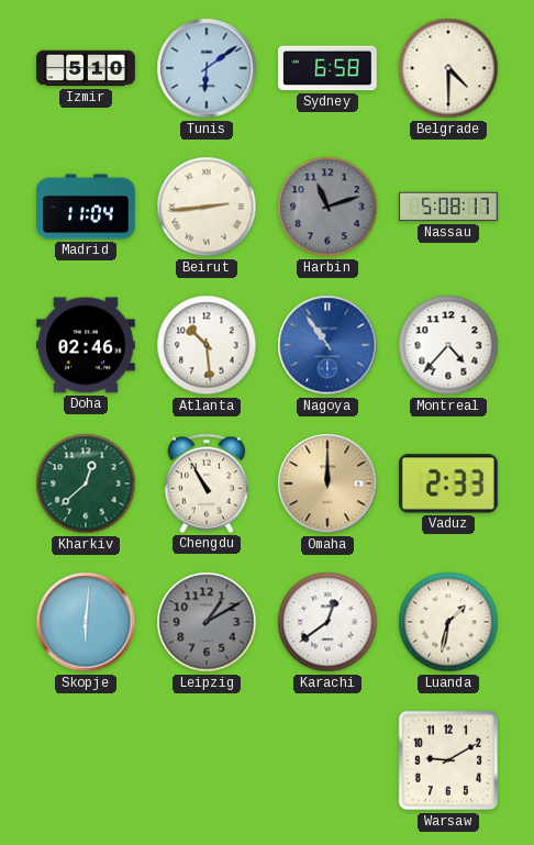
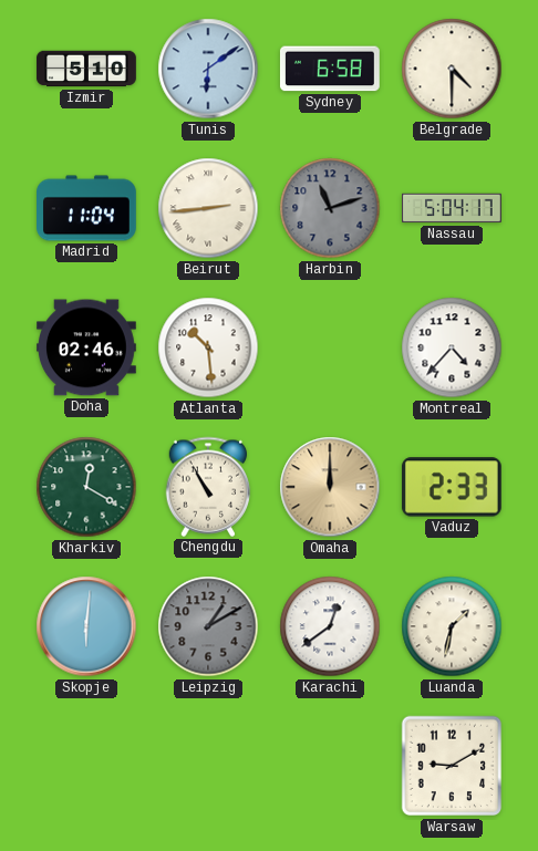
Nassau: 5:08 -> 5:04 (453, 208)
Nagoya: 10:54 -> none (327, 345)
Kharkiv: 12:38 -> 12:20 (86, 487)
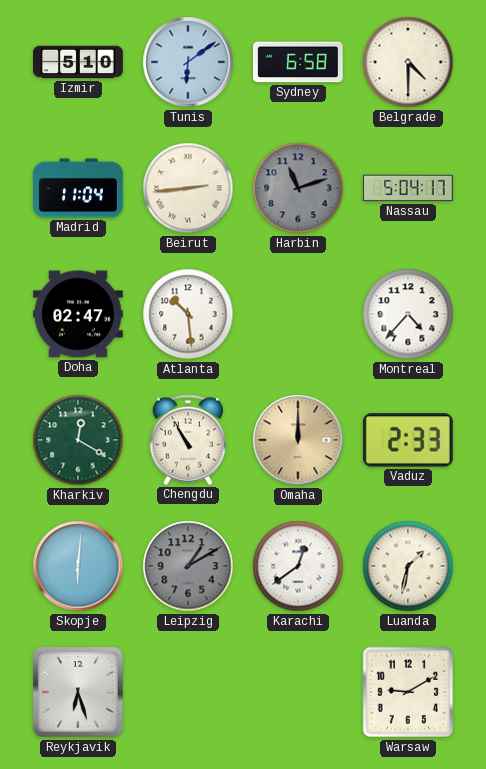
Doha: 02:46 -> 02:47 (79, 314)
Reykjavik: none -> 6:27 (79, 693)
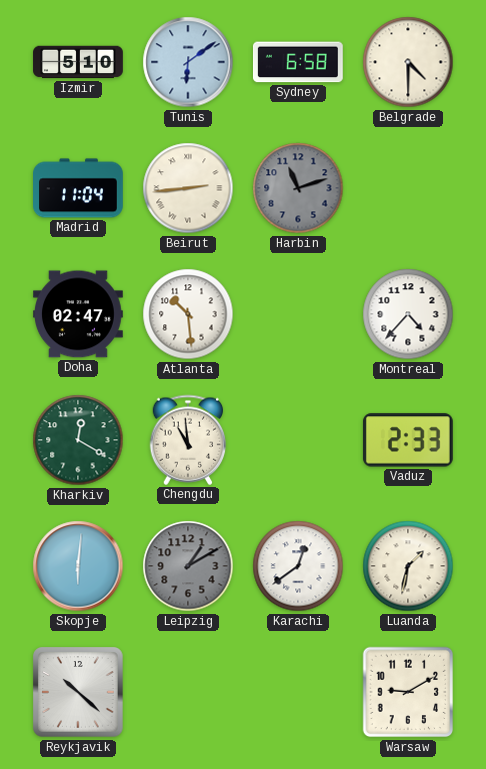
Nassau: 5:04 -> none (409, 188)
Chengdu: 10:55 -> 10:59 (188, 440)
Omaha: 12:00 -> none (298, 440)
Reykjavik: 6:27 -> 10:22 (79, 693)
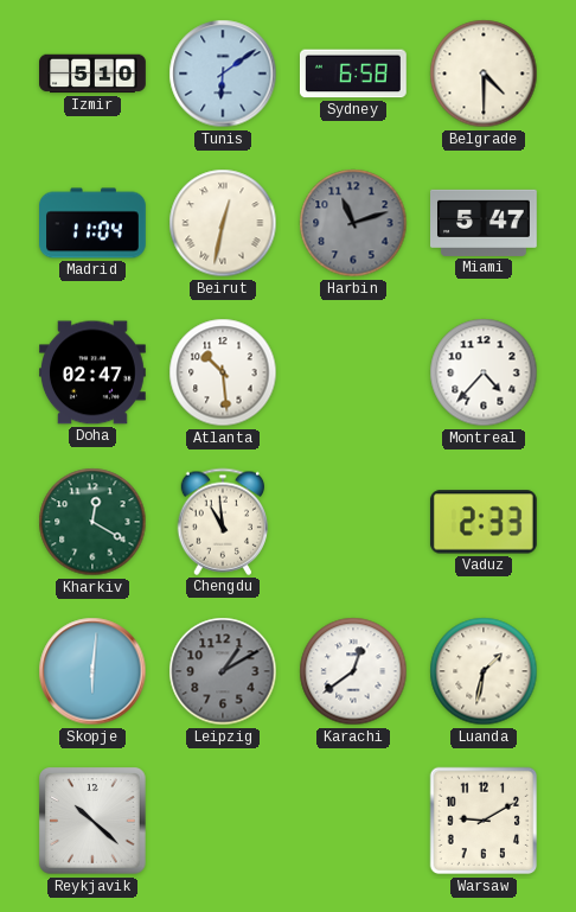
Beirut: 2:44 -> 12:32 (223, 223)
Miami: none -> 5:47 (485, 223)
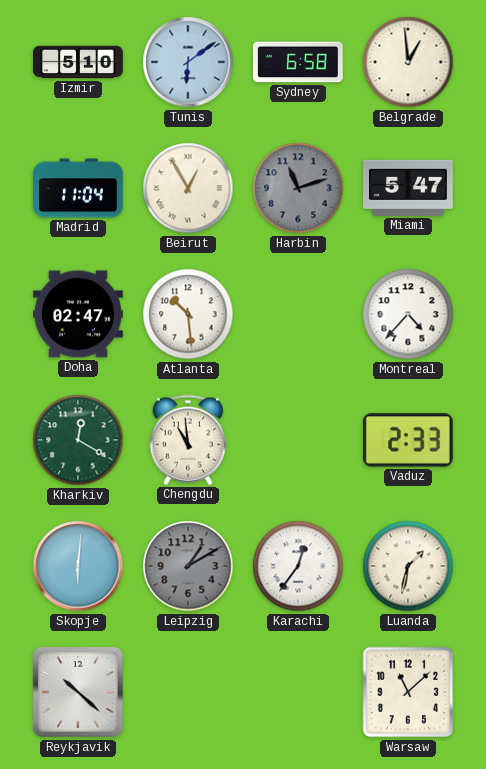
Belgrade: 4:30 -> 12:59 (408, 62)
Beirut: 12:32 -> 12:55 (188, 188)
Karachi: 12:39 -> 12:36 (298, 566)
Warsaw: 9:10 -> 11:08 (408, 692)
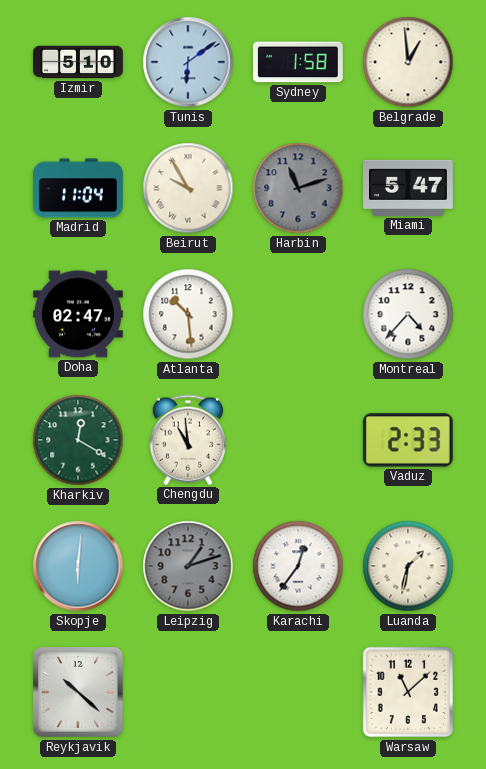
Sydney: 6:58 -> 1:58 (298, 62)
Beirut: 12:55 -> 9:55 (188, 188)
Leipzig: 1:10 -> 1:12 (188, 566)
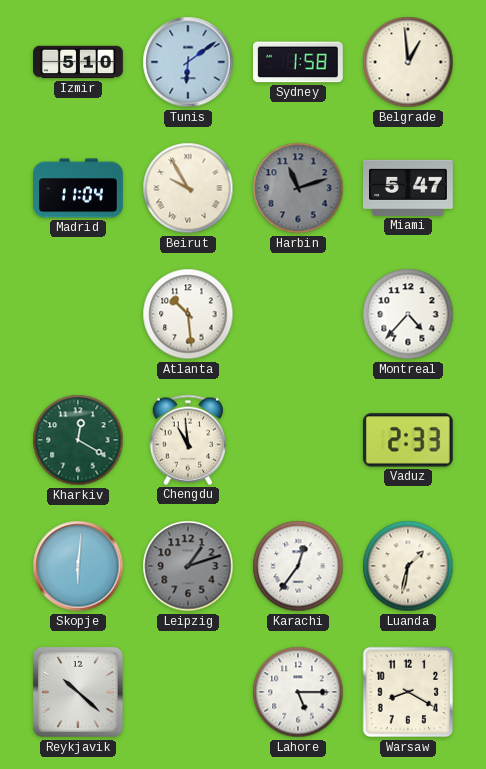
Doha: 02:47 -> none (79, 314)
Lahore: none -> 5:15 (298, 692)
Warsaw: 11:08 -> 8:20 (408, 692)
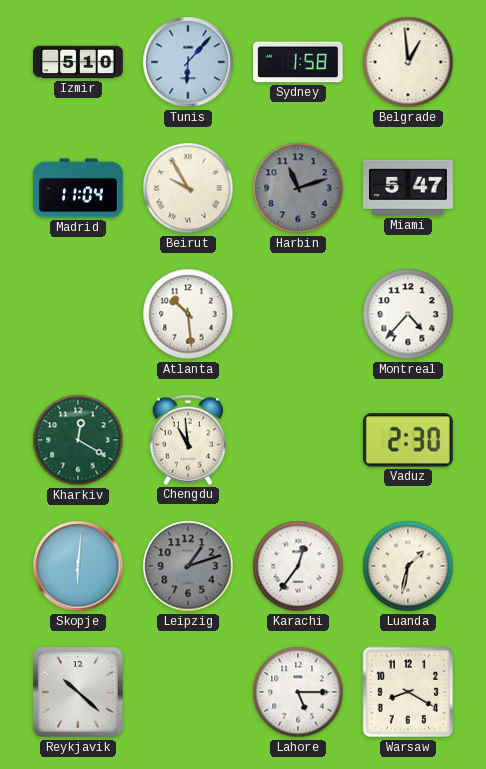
Tunis: 6:09 -> 6:07 (188, 62)
Vaduz: 2:33 -> 2:30 (408, 440)
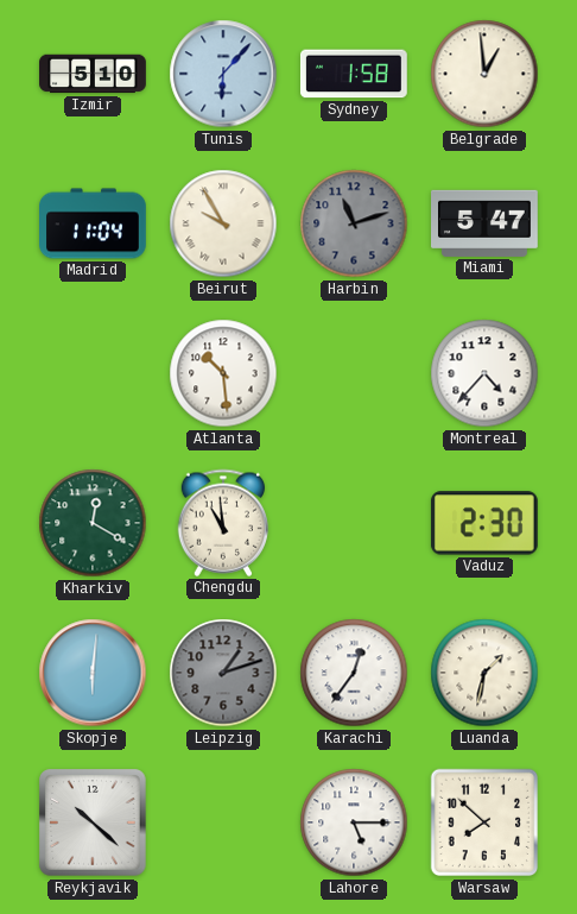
Warsaw: 8:20 -> 7:52 (484, 822)
